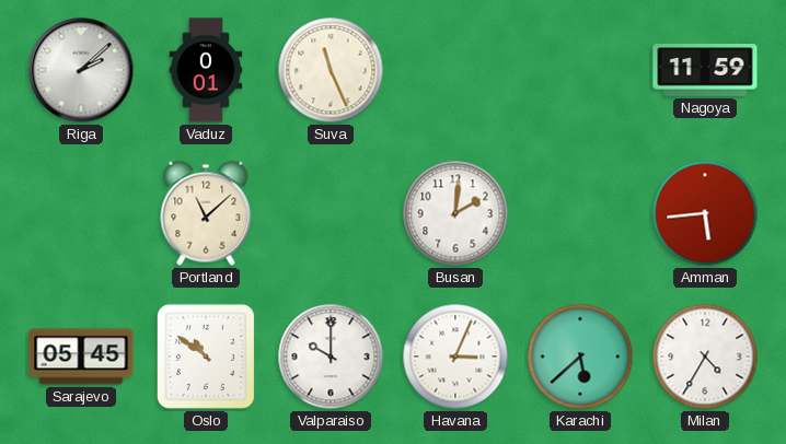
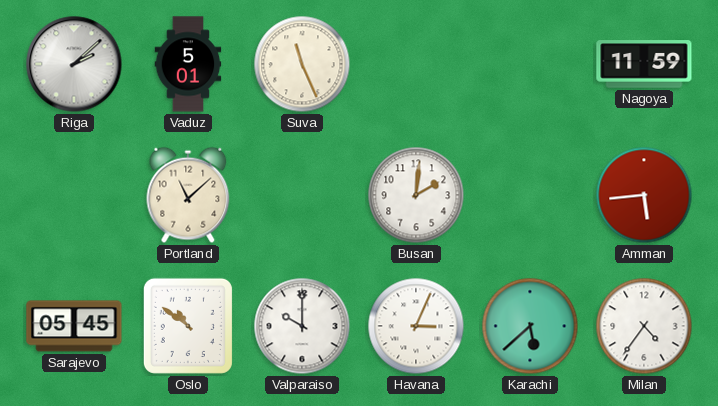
Vaduz: 0:01 -> 5:01 (188, 64)
Milan: 4:35 -> 4:36 (644, 326)
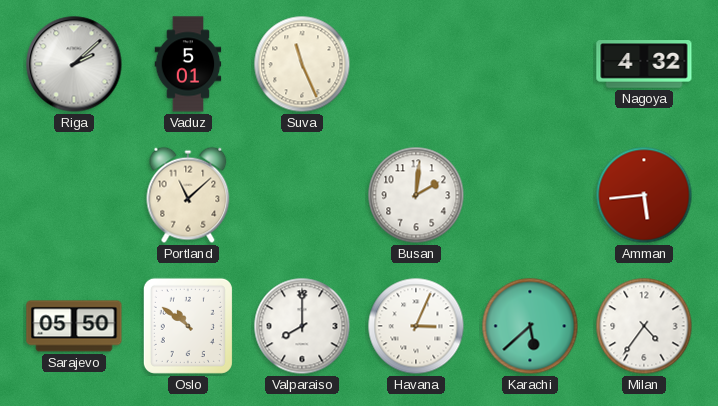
Nagoya: 11:59 -> 4:32 (644, 64)
Sarajevo: 05:45 -> 05:50 (74, 326)
Valparaiso: 10:00 -> 8:00 (302, 326)
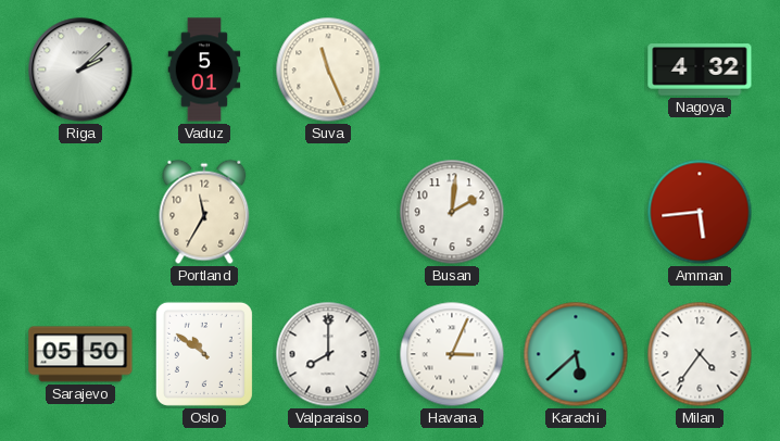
Portland: 11:08 -> 11:35 (204, 212)
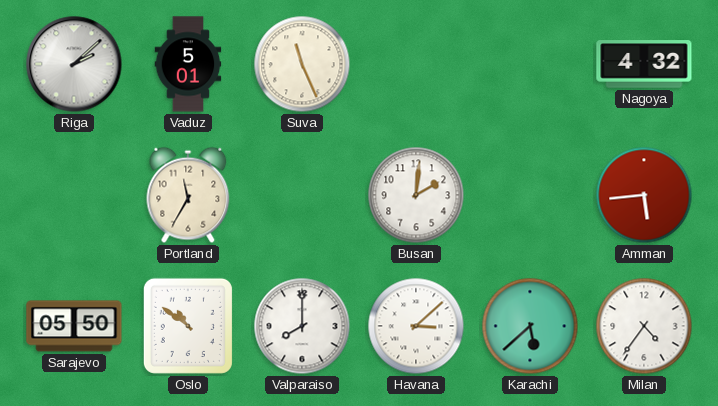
Havana: 3:04 -> 3:08 (416, 326)
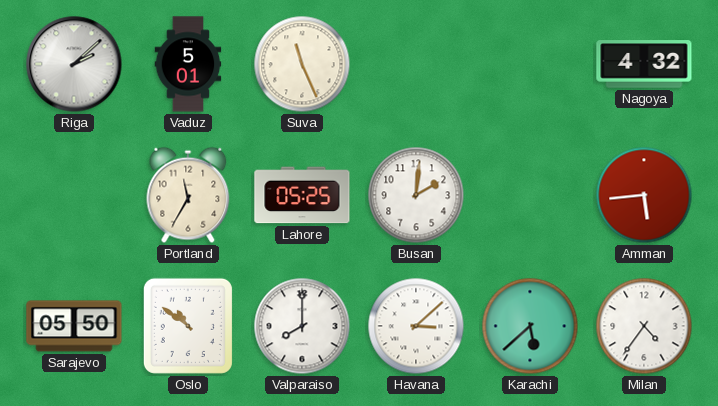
Lahore: none -> 05:25 (302, 195)
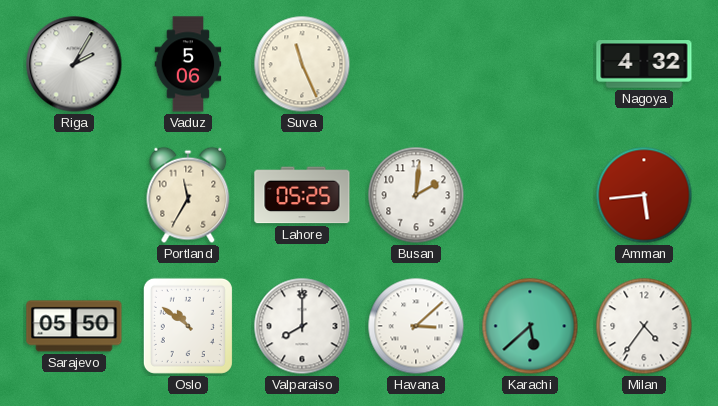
Riga: 2:08 -> 2:05 (74, 64)
Vaduz: 5:01 -> 5:06 (188, 64)
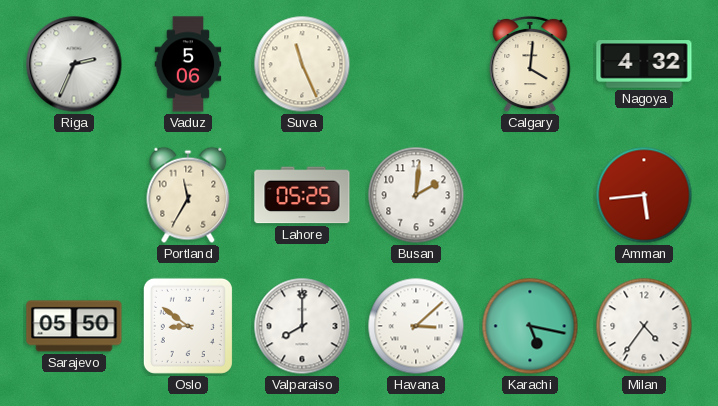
Riga: 2:05 -> 2:34 (74, 64)
Calgary: none -> 4:01 (530, 64)
Oslo: 10:51 -> 8:51 (188, 326)
Karachi: 5:38 -> 5:17 (530, 326)
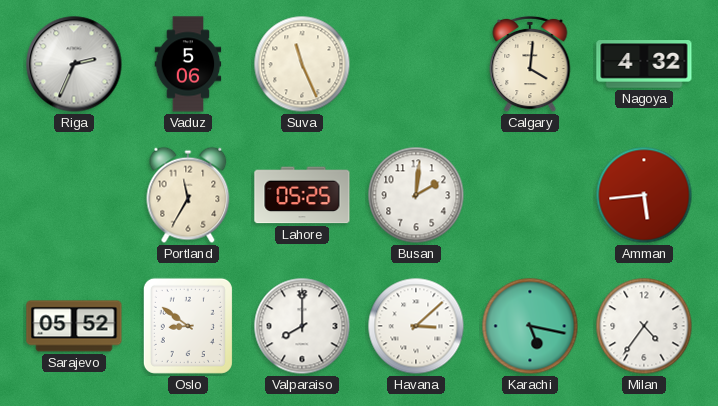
Sarajevo: 05:50 -> 05:52 (74, 326)
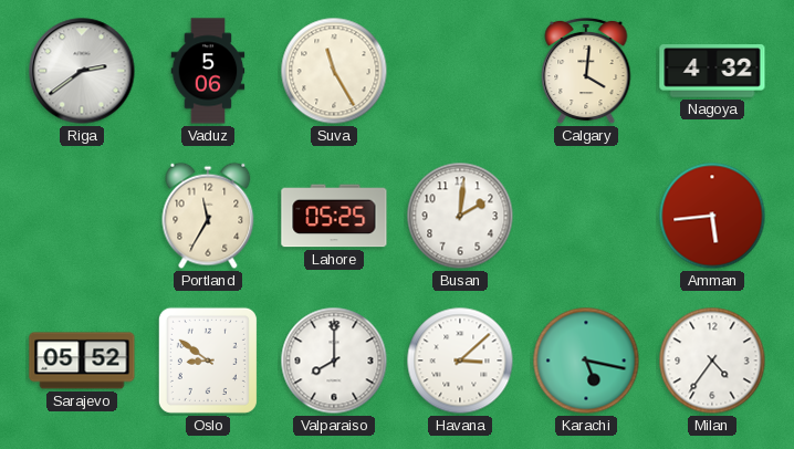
Riga: 2:34 -> 2:39 (82, 71)
Suva: 11:26 -> 11:25 (334, 71)
